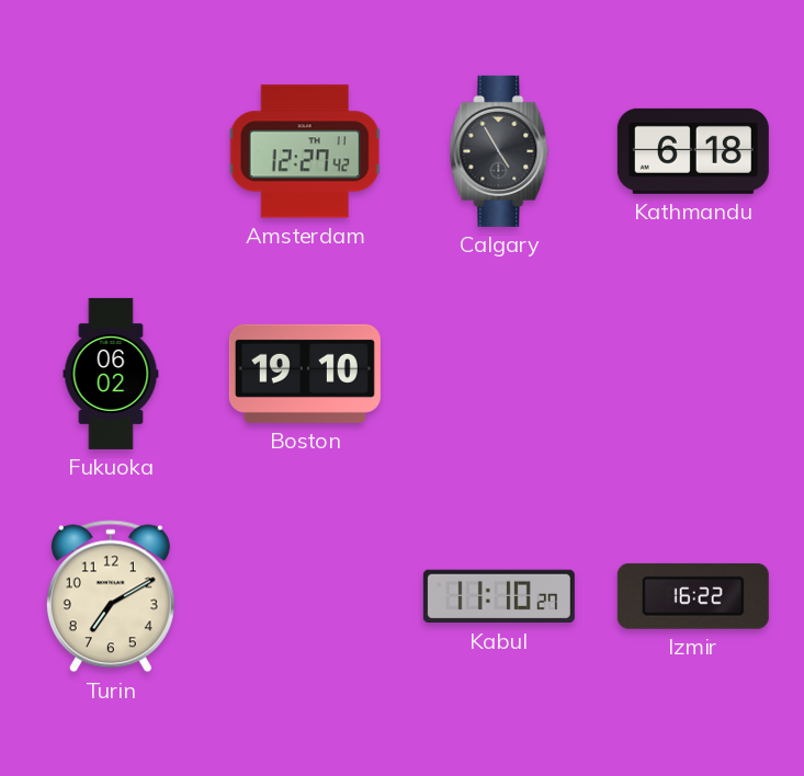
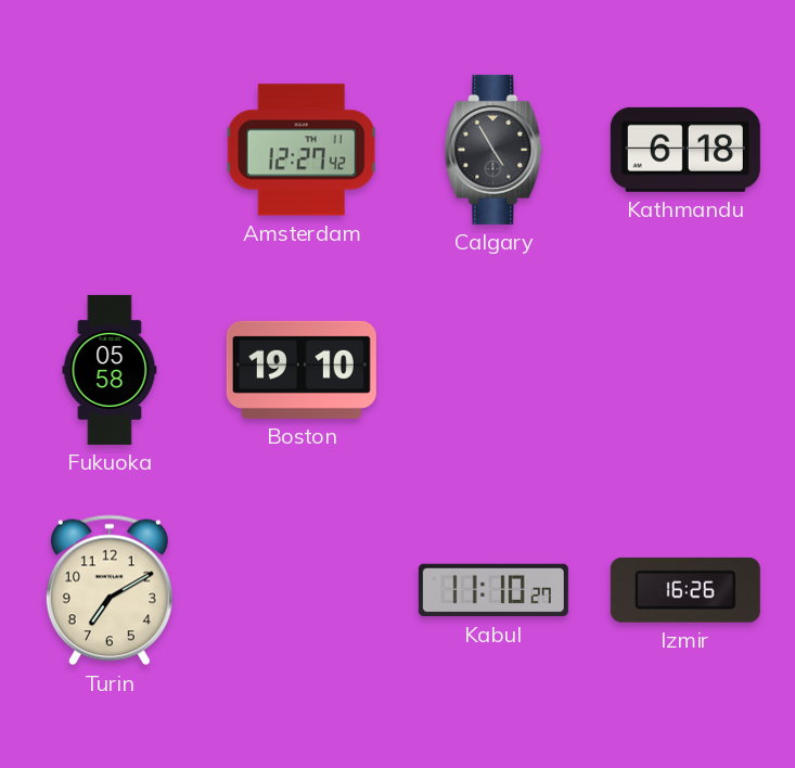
Fukuoka: 06:02 -> 05:58 (110, 370)
Izmir: 16:22 -> 16:26 (685, 590)
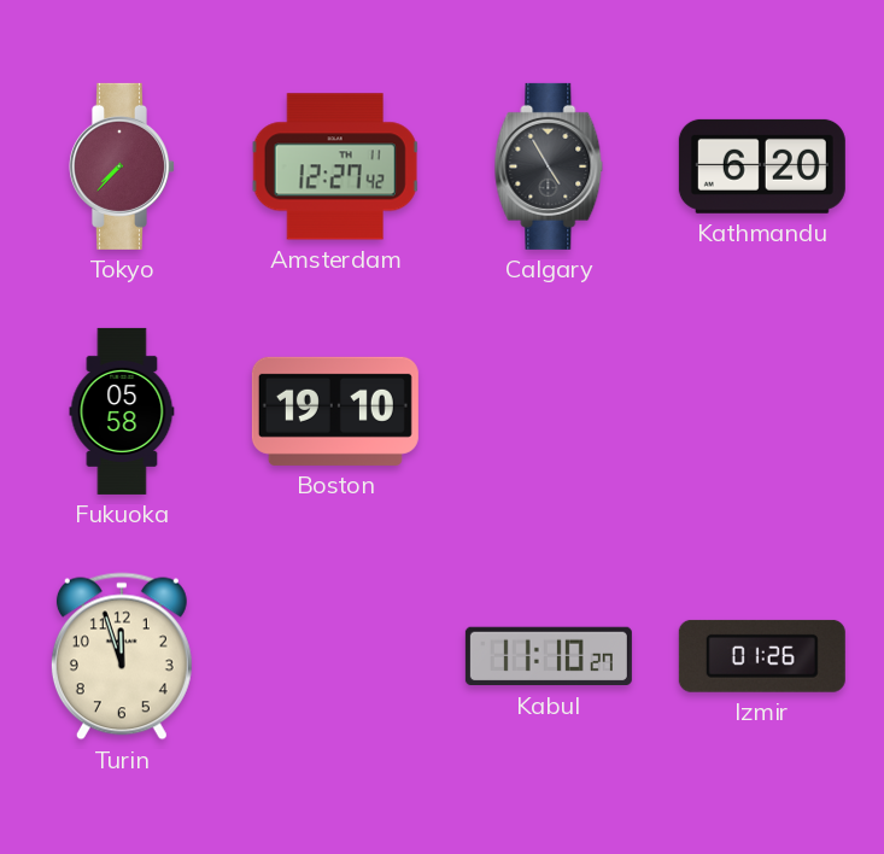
Tokyo: none -> 7:37 (122, 166)
Kathmandu: 6:18 -> 6:20 (762, 166)
Turin: 7:10 -> 11:57 (122, 656)
Izmir: 16:26 -> 01:26 (762, 656)
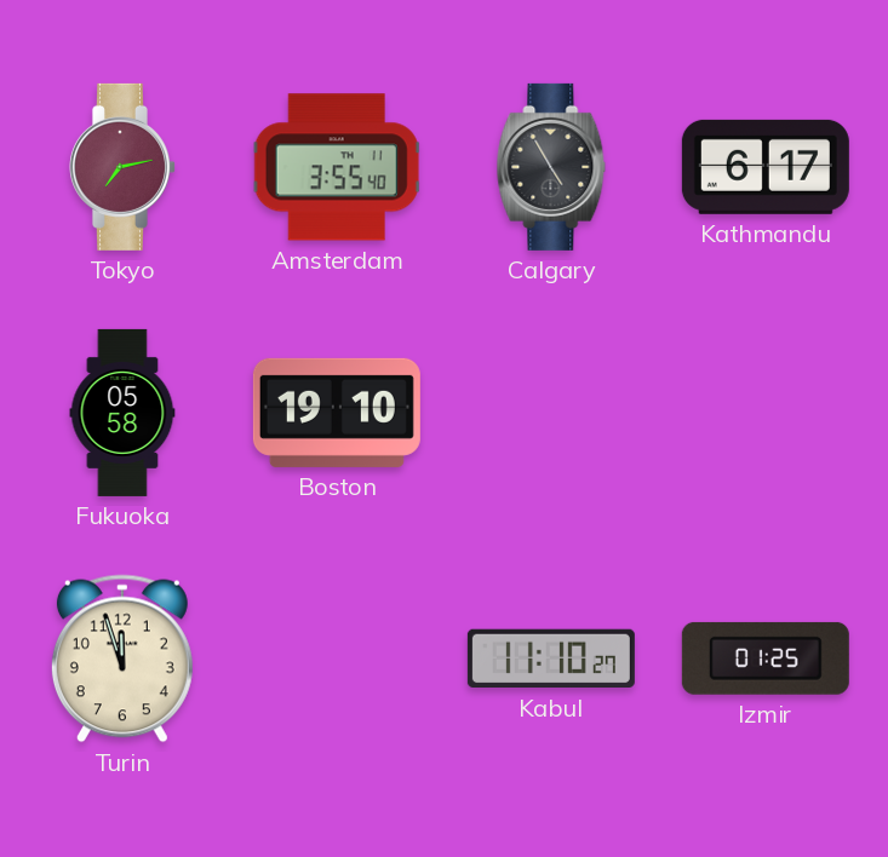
Tokyo: 7:37 -> 7:13 (122, 167)
Amsterdam: 12:27 -> 3:55 (337, 167)
Kathmandu: 6:20 -> 6:17 (766, 167)
Izmir: 01:26 -> 01:25 (766, 658)
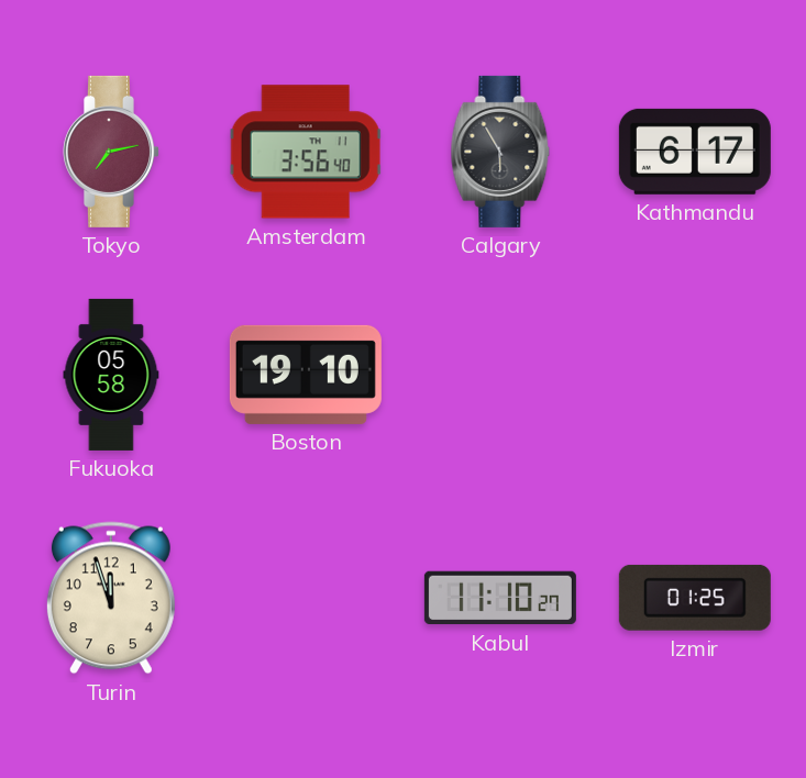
Amsterdam: 3:55 -> 3:56 (306, 152)
Calgary: 4:55 -> 5:55 (500, 152)
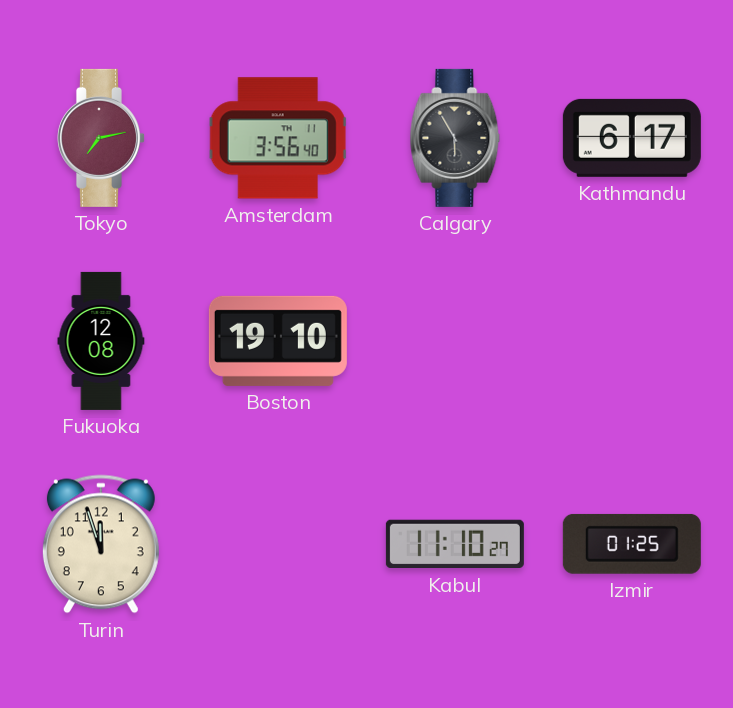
Fukuoka: 05:58 -> 12:08 (101, 341)
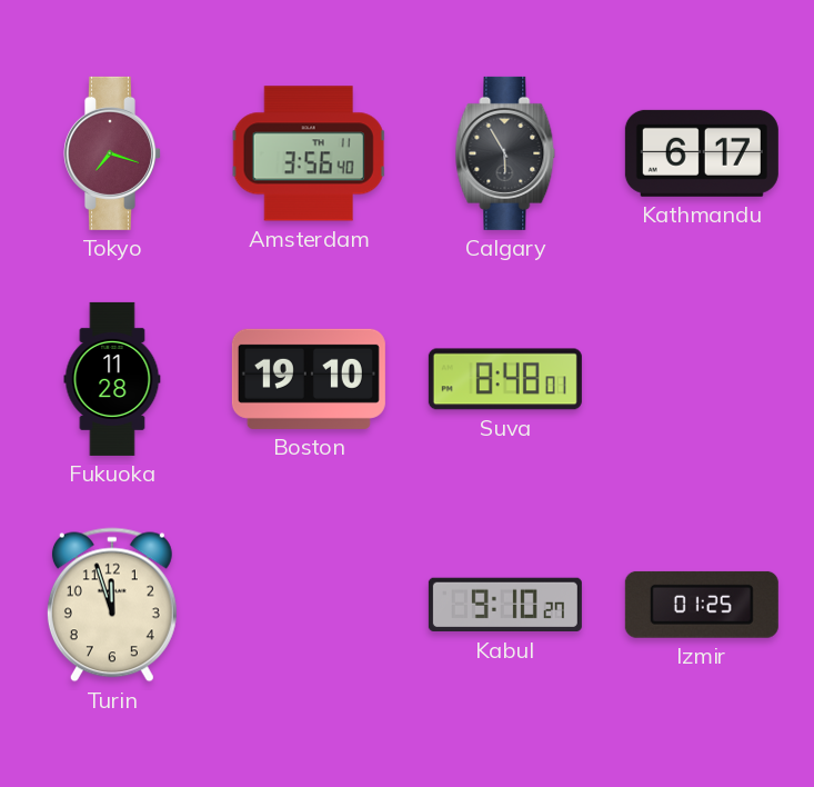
Tokyo: 7:13 -> 7:18 (112, 153)
Fukuoka: 12:08 -> 11:28 (112, 379)
Suva: none -> 8:48 (505, 379)
Kabul: 11:10 -> 9:10 (505, 605)
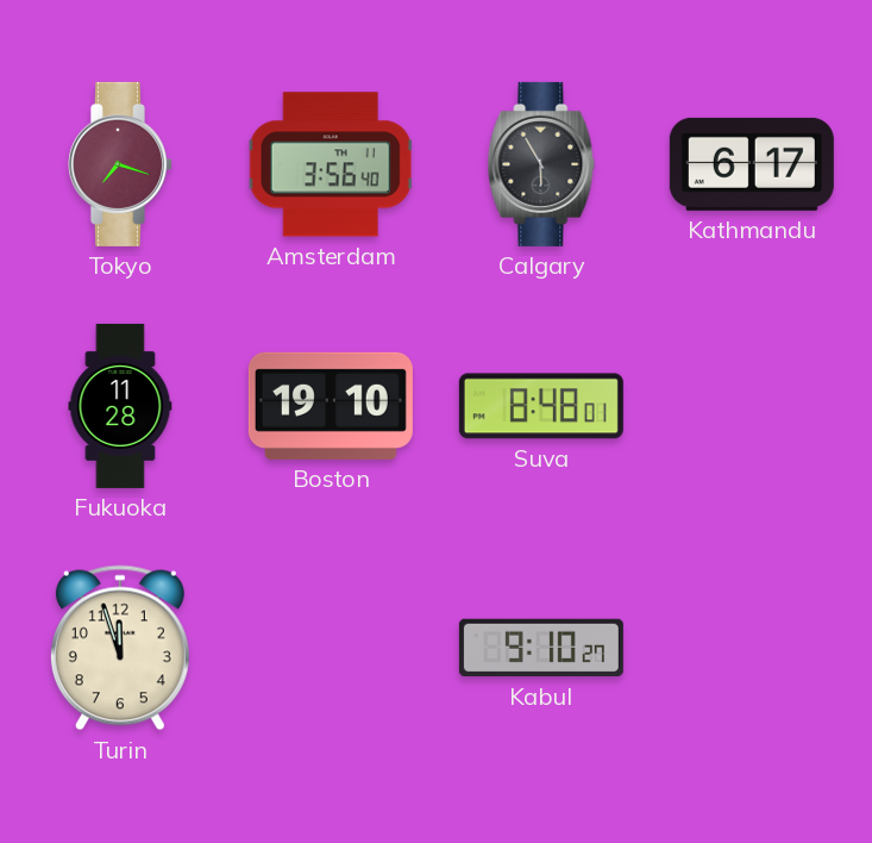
Izmir: 01:25 -> none (702, 605)
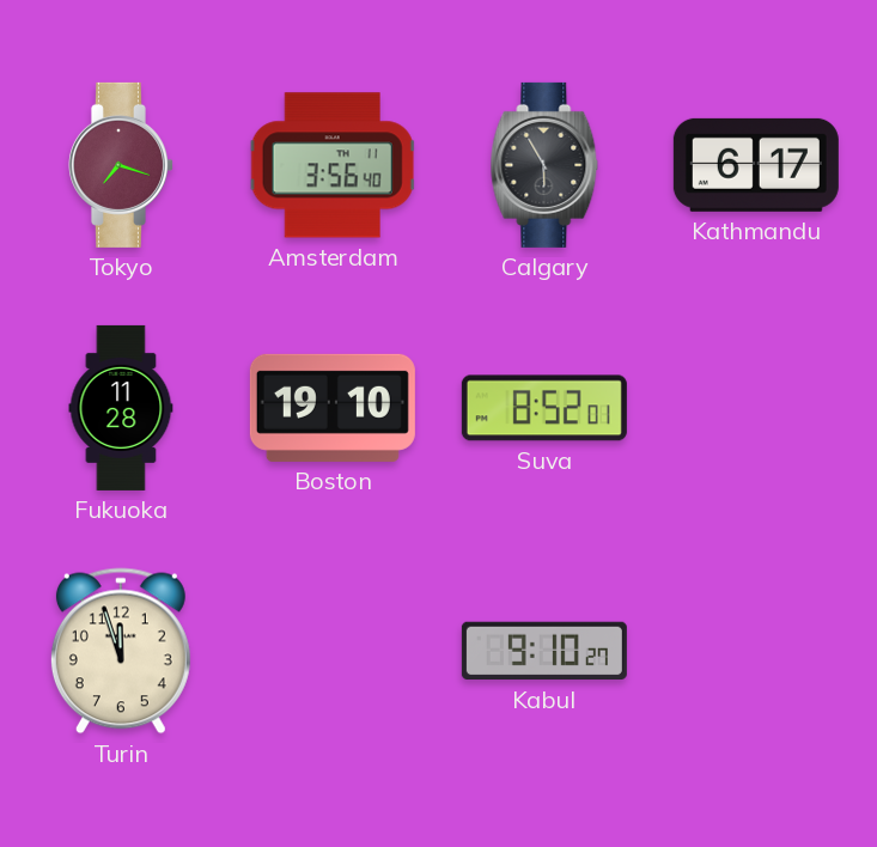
Suva: 8:48 -> 8:52 (544, 408)
